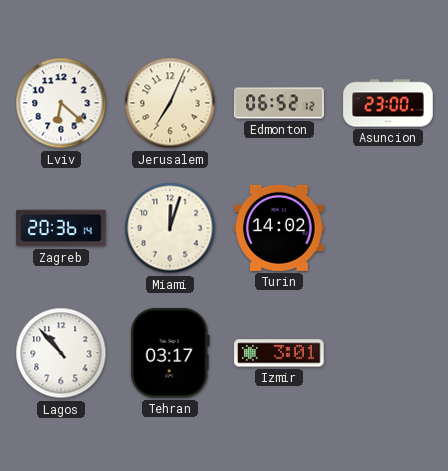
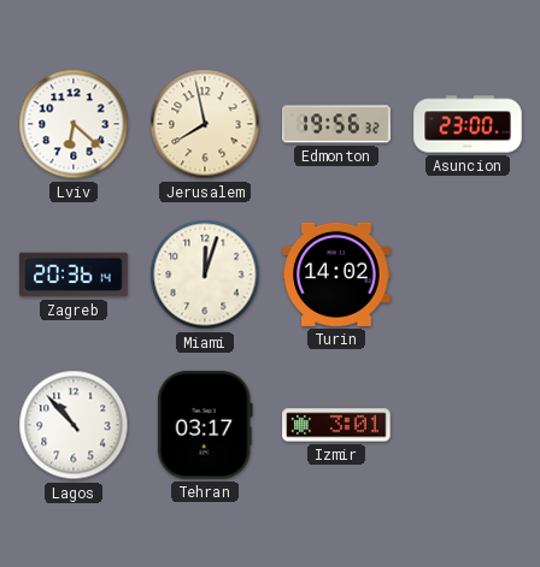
Jerusalem: 7:04 -> 7:58 (205, 124)
Edmonton: 06:52 -> 19:56 (336, 124)
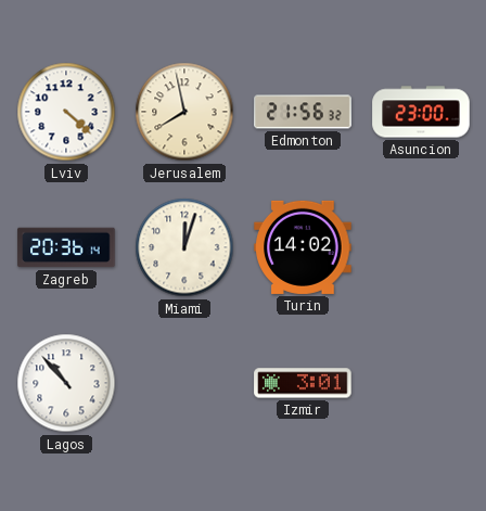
Lviv: 6:22 -> 4:22 (66, 112)
Edmonton: 19:56 -> 21:56 (303, 112)
Tehran: 03:17 -> none (205, 425)
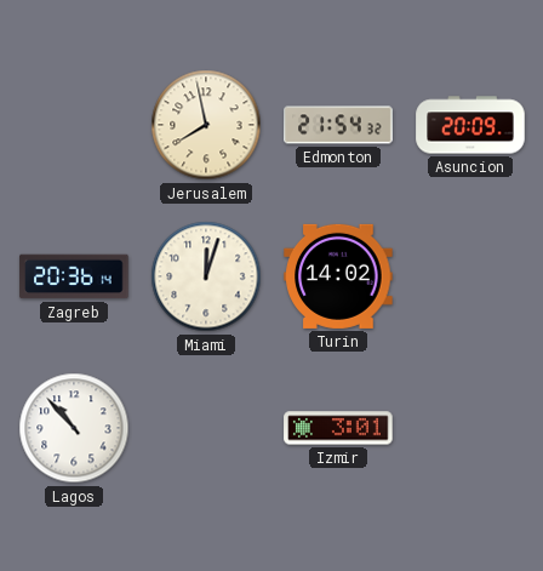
Lviv: 4:22 -> none (66, 112)
Edmonton: 21:56 -> 21:54 (338, 125)
Asuncion: 23:00 -> 20:09 (470, 125)
